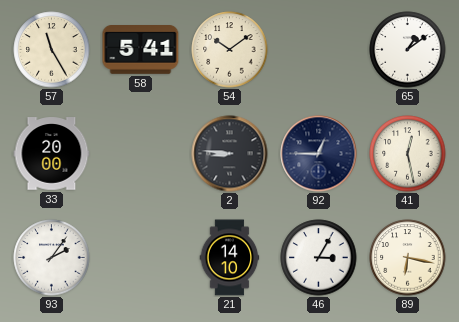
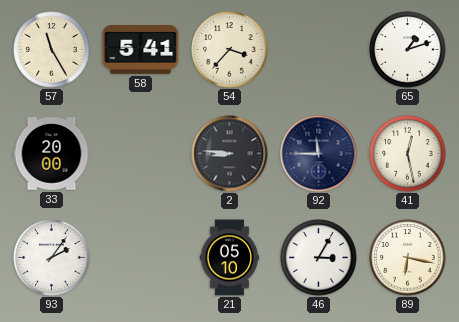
54: 10:09 -> 3:37 (230, 50)
65: 1:09 -> 1:12 (408, 50)
92: 12:45 -> 11:45 (319, 154)
21: 14:10 -> 05:10 (230, 258)
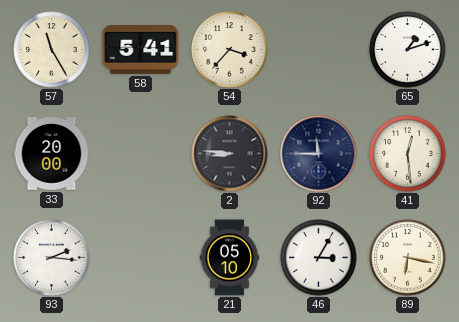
41: 12:28 -> 12:29 (408, 154)
93: 2:06 -> 2:16 (52, 258)
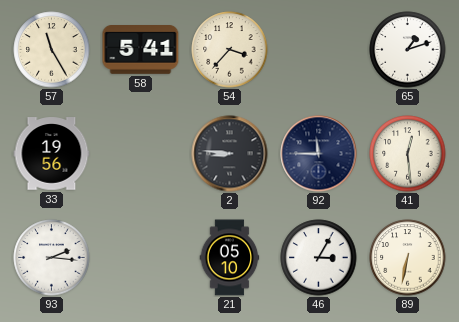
33: 20:00 -> 19:56 (52, 154)
89: 6:17 -> 6:32 (408, 258)
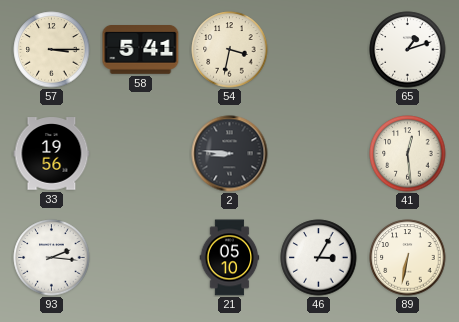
57: 11:25 -> 3:15 (52, 50)
54: 3:37 -> 3:32 (230, 50)
92: 11:45 -> none (319, 154)
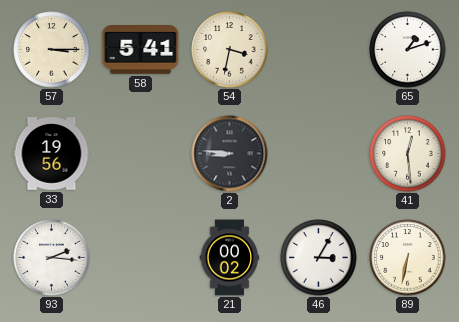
21: 05:10 -> 00:02 (230, 258)
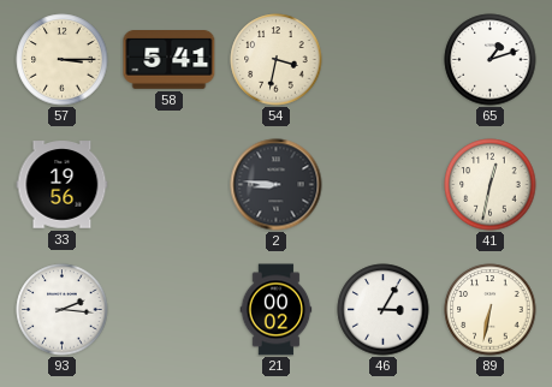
41: 12:29 -> 12:32 (491, 185)
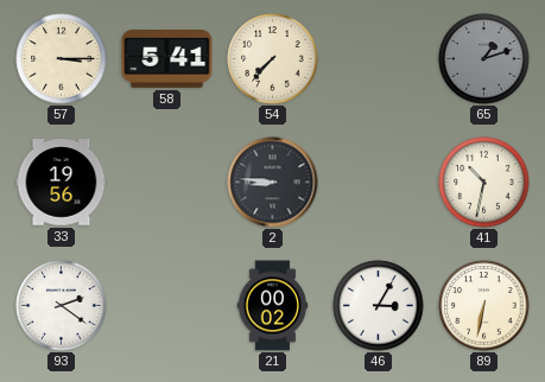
54: 3:32 -> 7:37 (273, 59)
65 dial: white -> grey (484, 59)
41: 12:32 -> 10:32 (484, 183)
93: 2:16 -> 2:21 (62, 306)
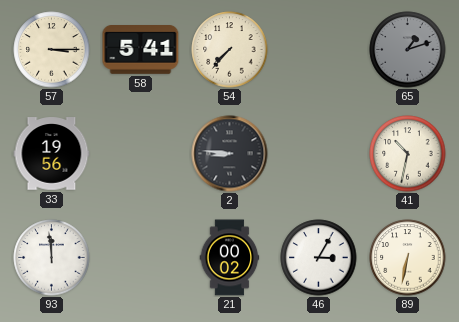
93: 2:21 -> 11:59 (52, 258)
